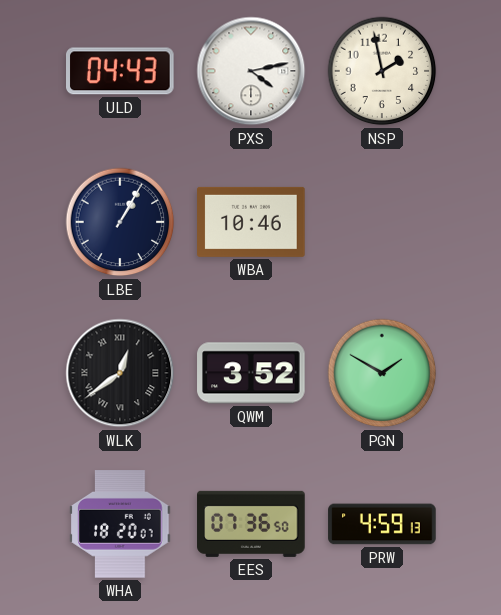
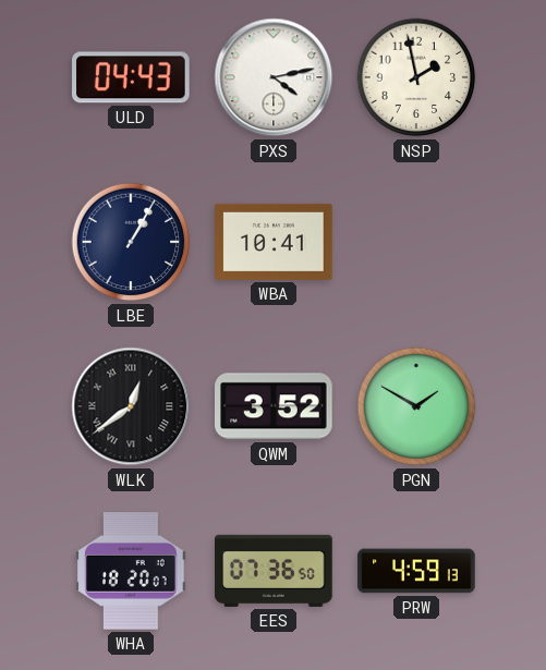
WBA: 10:46 -> 10:41 (274, 242)
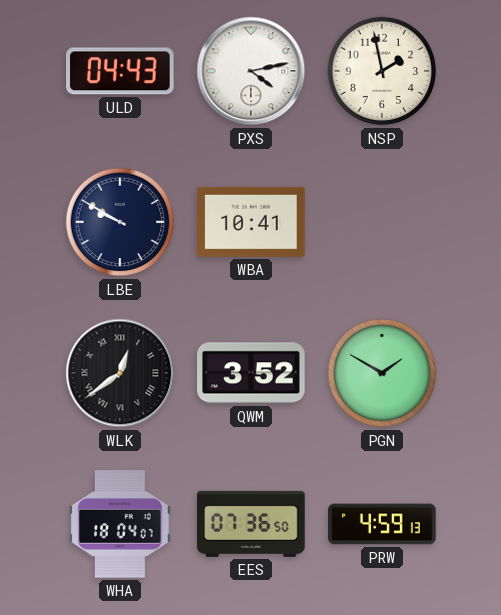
LBE: 1:05 -> 9:50 (120, 222)
WHA: 18:20 -> 18:04 (120, 524)
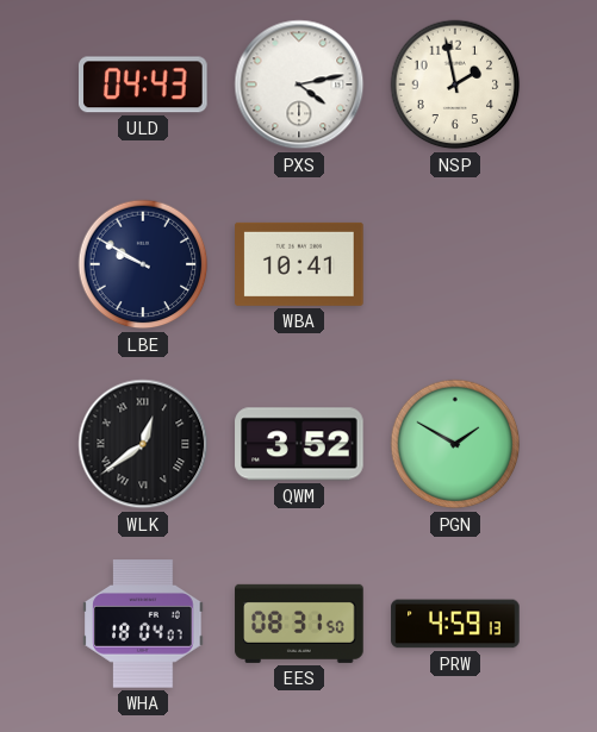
EES: 07:36 -> 08:31 (299, 624)
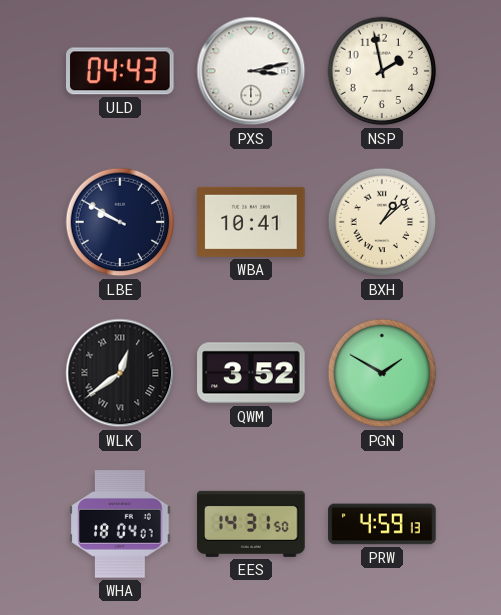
PXS: 4:13 -> 3:13 (251, 71)
BXH: none -> 1:08 (382, 222)
EES: 08:31 -> 14:31 (251, 524)
